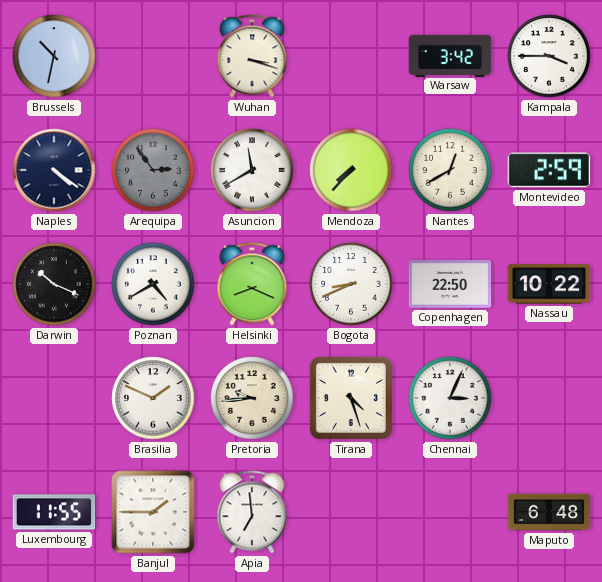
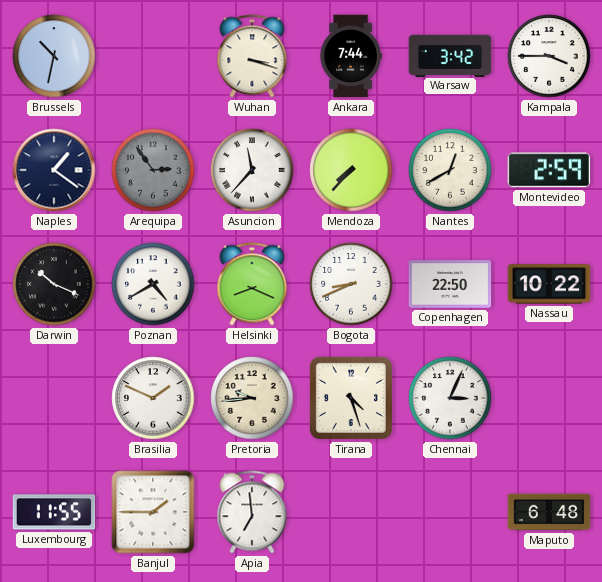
Ankara: none -> 7:44 (351, 56)
Naples: 4:21 -> 1:21 (54, 170)
Asuncion: 11:40 -> 11:37 (252, 170)
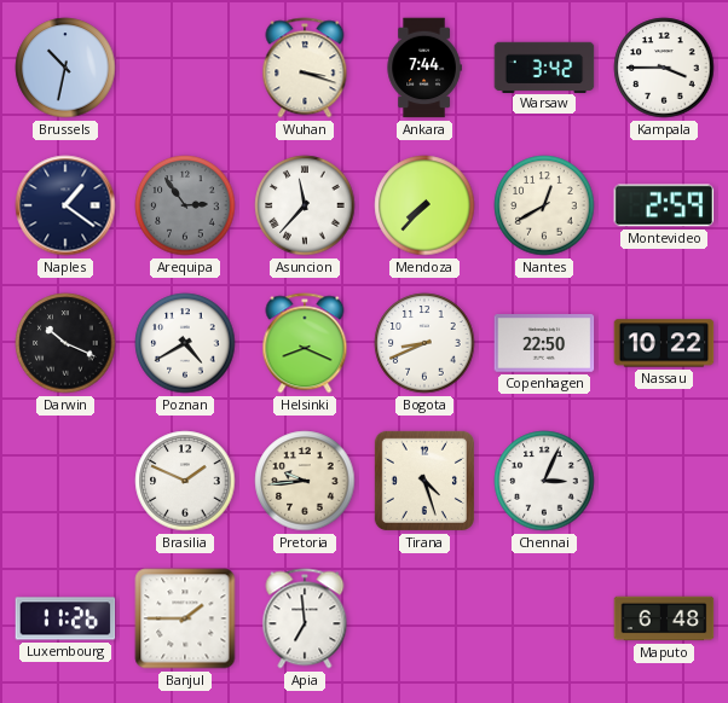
Luxembourg: 11:55 -> 11:26 (65, 618)
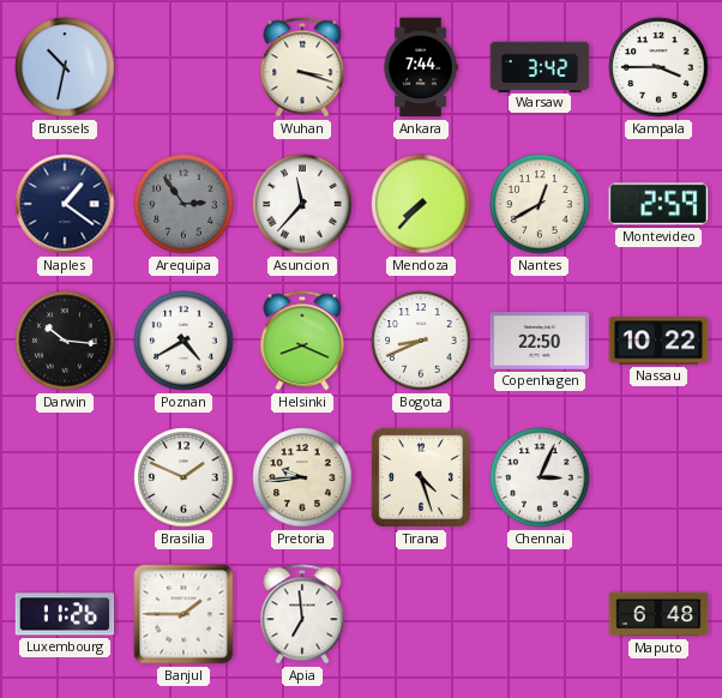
Darwin: 10:19 -> 10:16 (65, 341)
